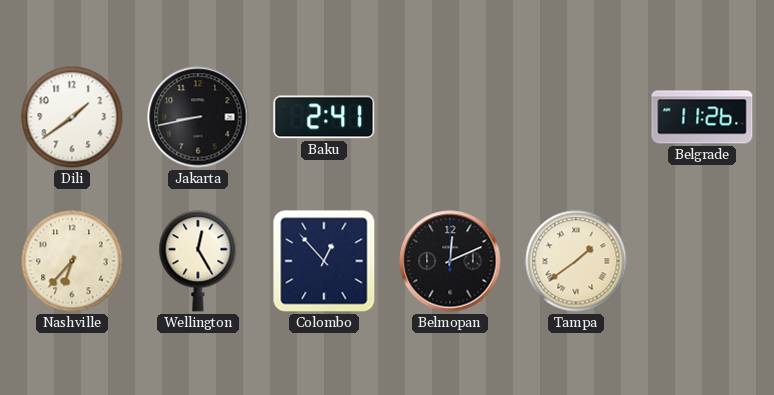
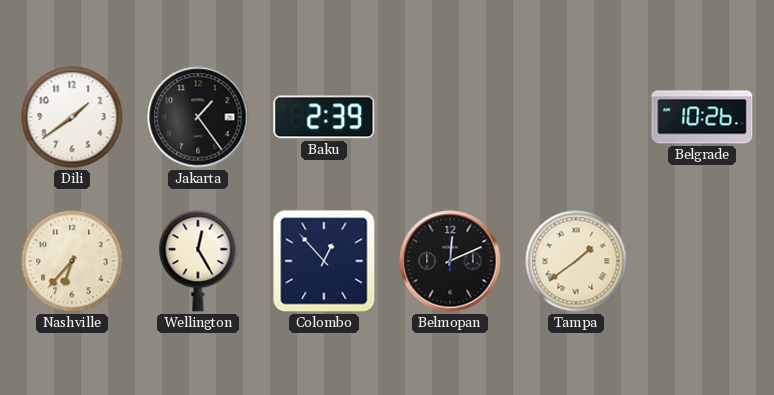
Jakarta: 8:43 -> 1:24 (198, 117)
Baku: 2:41 -> 2:39 (324, 117)
Belgrade: 11:26 -> 10:26 (702, 117)
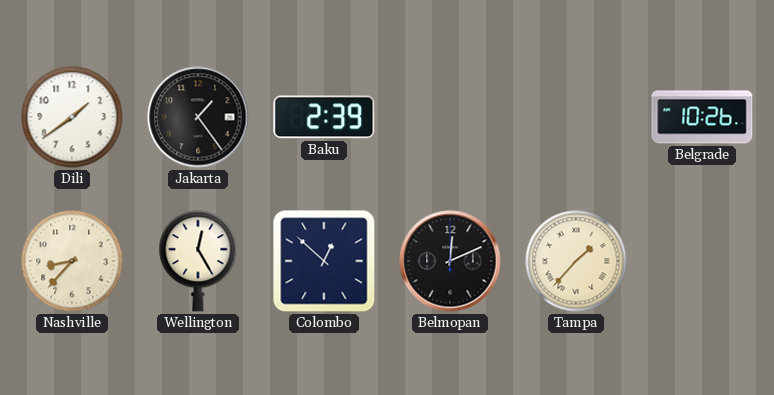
Nashville: 6:37 -> 8:37 (72, 261)
Colombo: 12:53 -> 12:52 (324, 261)
Tampa: 1:39 -> 1:37 (576, 261)
